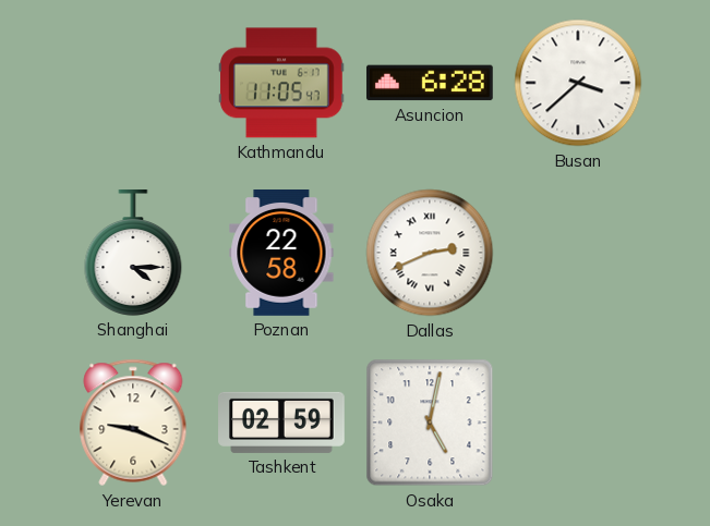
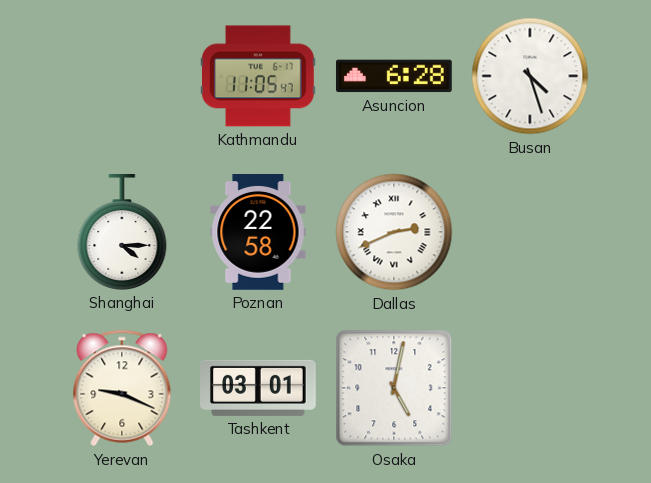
Busan: 3:38 -> 4:27 (530, 76)
Tashkent: 02:59 -> 03:01 (259, 388)
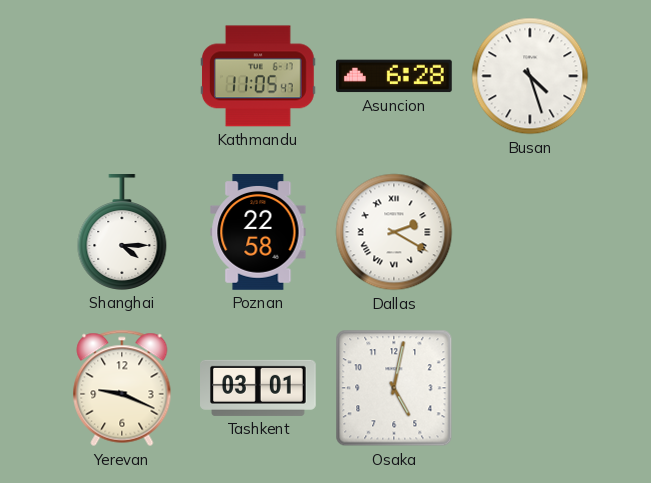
Dallas: 2:41 -> 2:20 (394, 232)
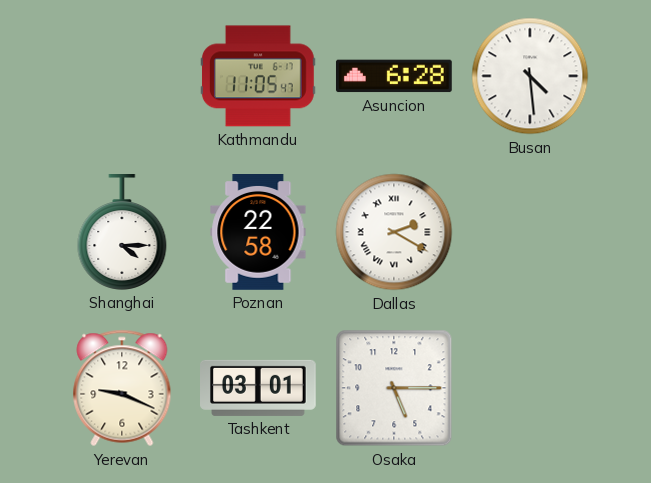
Busan: 4:27 -> 4:29 (530, 76)
Osaka: 5:02 -> 5:15 (394, 388)
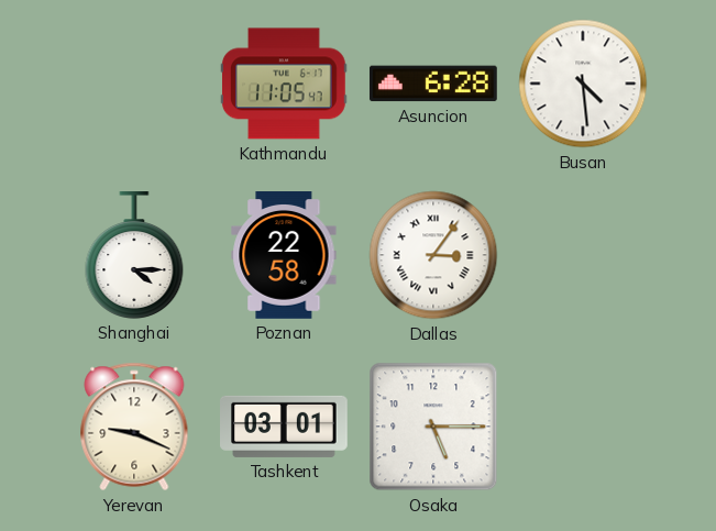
Dallas: 2:20 -> 3:06 (433, 255)
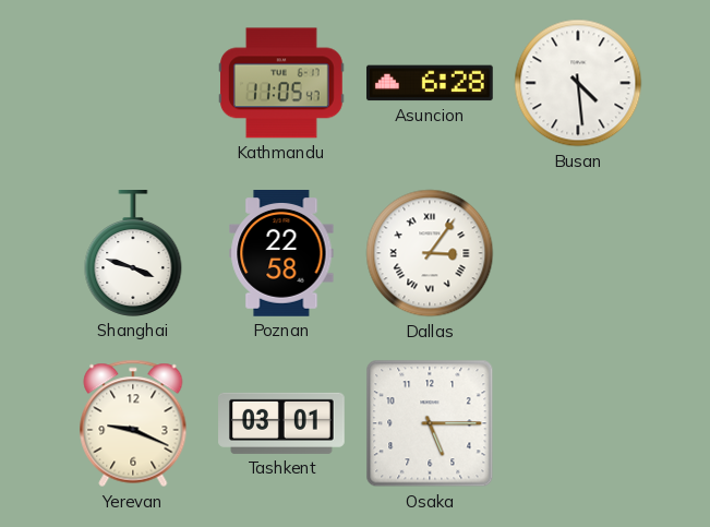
Shanghai: 4:15 -> 3:48 (133, 254)
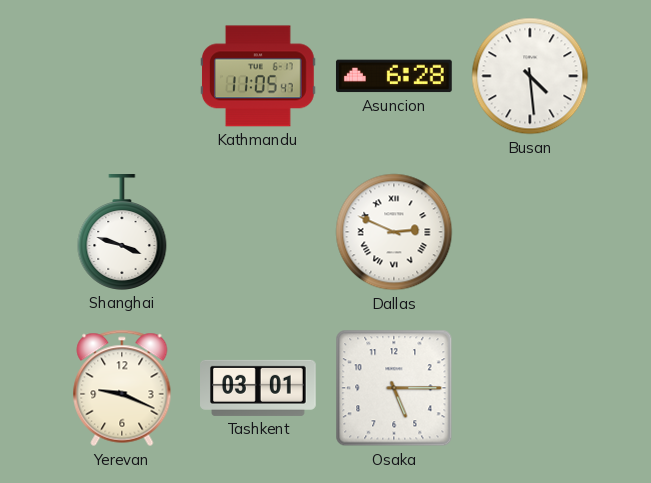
Poznan: 22:58 -> none (281, 254)
Dallas: 3:06 -> 2:49 (394, 232)
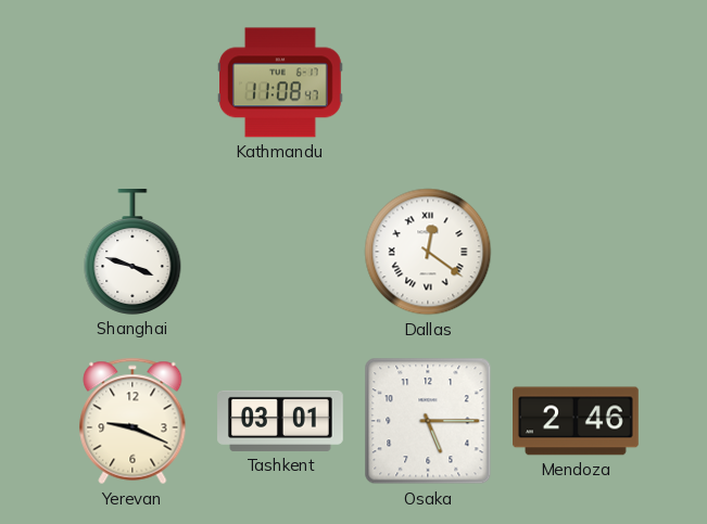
Kathmandu: 11:05 -> 11:08 (281, 82)
Asuncion: 6:28 -> none (394, 76)
Busan: 4:29 -> none (530, 76)
Dallas: 2:49 -> 12:21 (428, 252)
Mendoza: none -> 2:46 (577, 421)
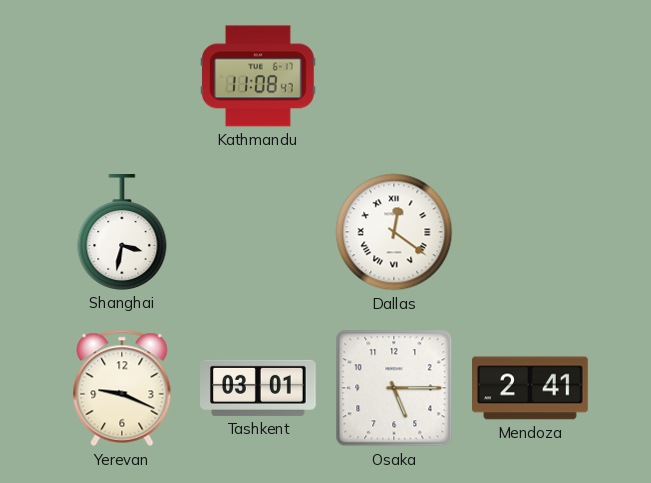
Shanghai: 3:48 -> 3:32 (122, 233)
Mendoza: 2:46 -> 2:41 (531, 388)
